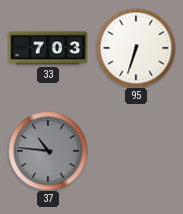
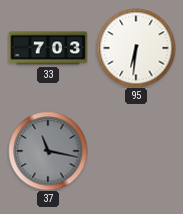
95: 6:33 -> 6:31 (136, 48)
37: 10:46 -> 11:17 (48, 151)
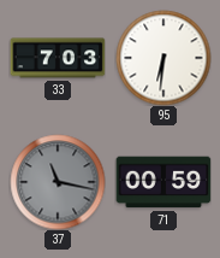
71: none -> 00:59 (163, 182)
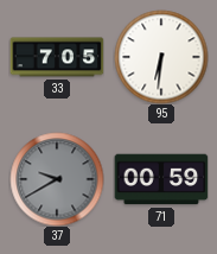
33: 7:03 -> 7:05 (57, 57)
37: 11:17 -> 9:40 (57, 179)
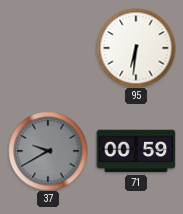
33: 7:05 -> none (57, 57)
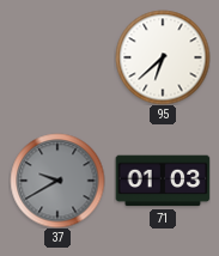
95: 6:31 -> 6:38 (163, 57)
71: 00:59 -> 01:03 (163, 181)
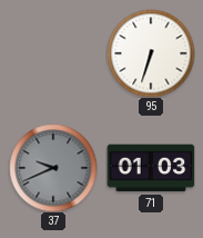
95: 6:38 -> 6:33 (151, 53)
37: 9:40 -> 9:41 (53, 168)
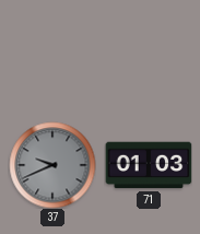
95: 6:33 -> none (151, 53)
